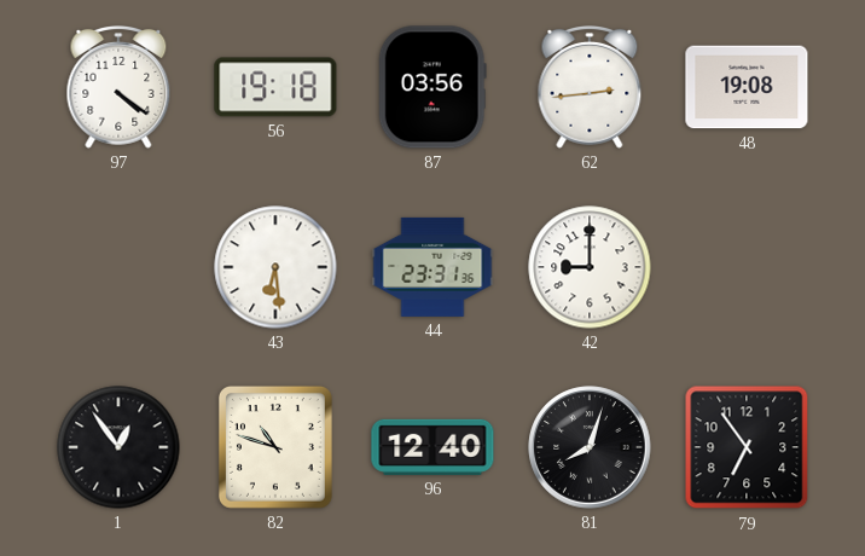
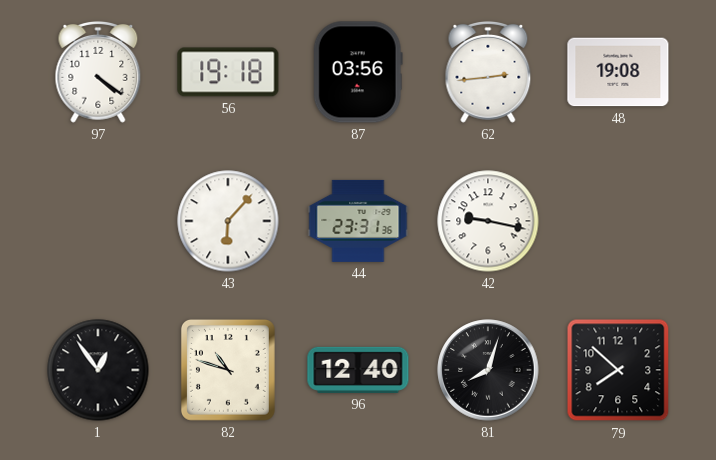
43: 6:29 -> 6:07 (228, 221)
42: 9:00 -> 9:17 (488, 221)
79: 6:54 -> 7:52 (618, 370)
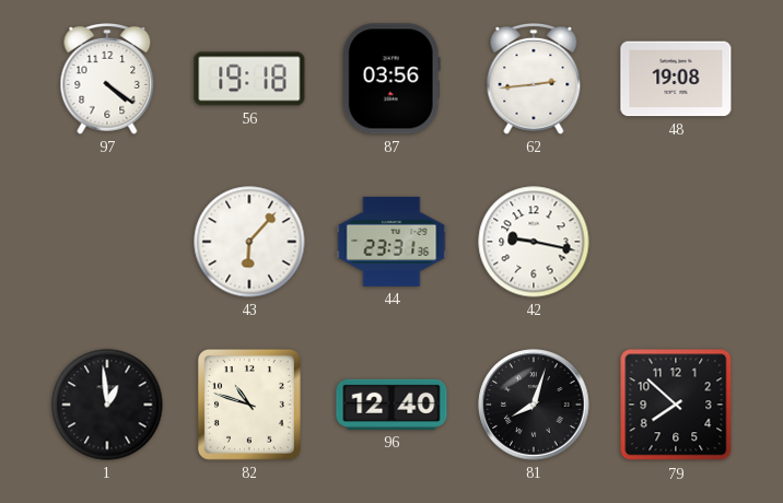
1: 12:54 -> 12:59 (107, 405)
